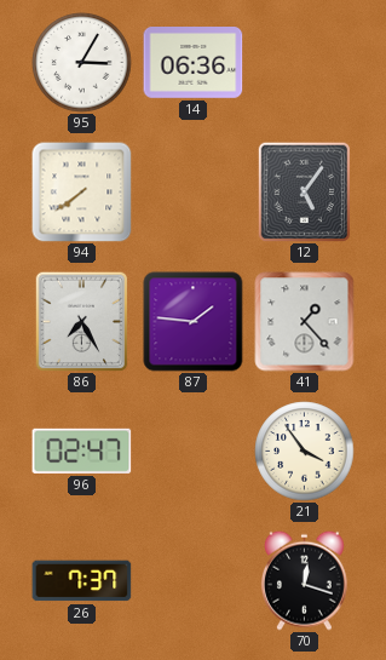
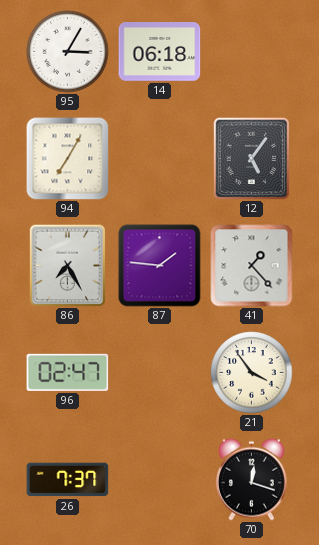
14: 06:36 -> 06:18 (160, 52)
94: 7:39 -> 7:05 (68, 159)
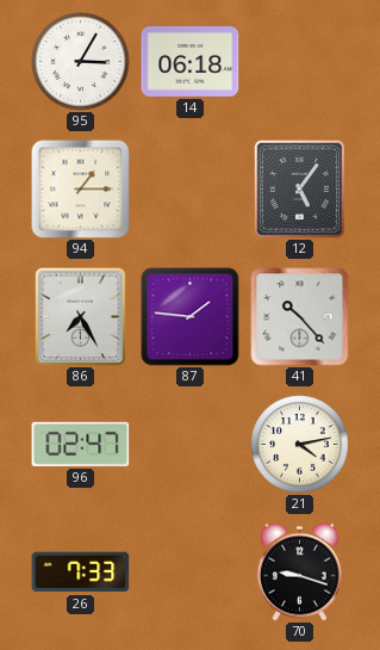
94: 7:05 -> 1:15 (81, 190)
41: 1:23 -> 10:23 (300, 317)
21: 3:54 -> 4:13 (300, 445)
26: 7:37 -> 7:33 (81, 572)
70: 12:18 -> 9:18 (299, 571)
